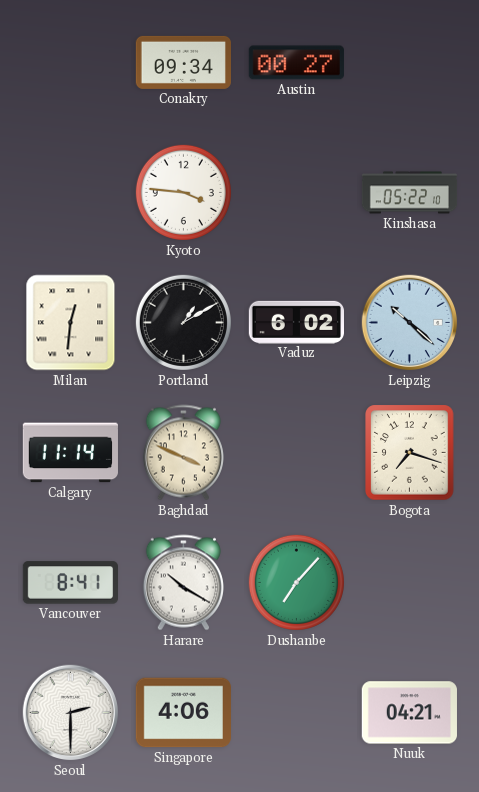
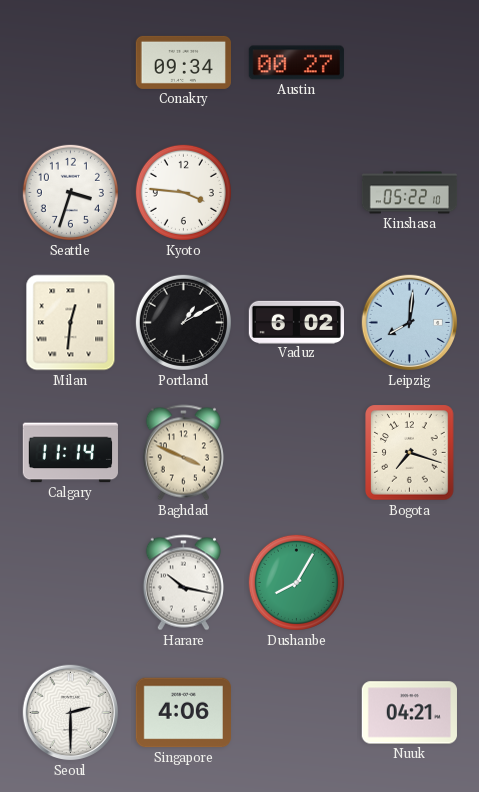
Seattle: none -> 3:33 (70, 192)
Leipzig: 10:22 -> 8:01 (410, 323)
Vancouver: 8:41 -> none (70, 583)
Harare: 10:20 -> 10:17 (183, 583)
Dushanbe: 7:07 -> 8:05 (296, 582)
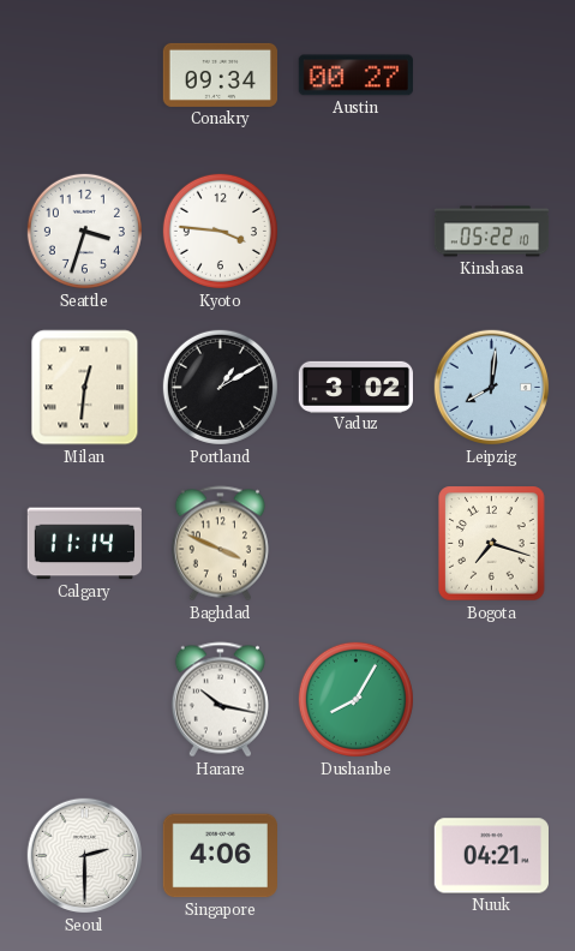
Vaduz: 6:02 -> 3:02 (355, 387)
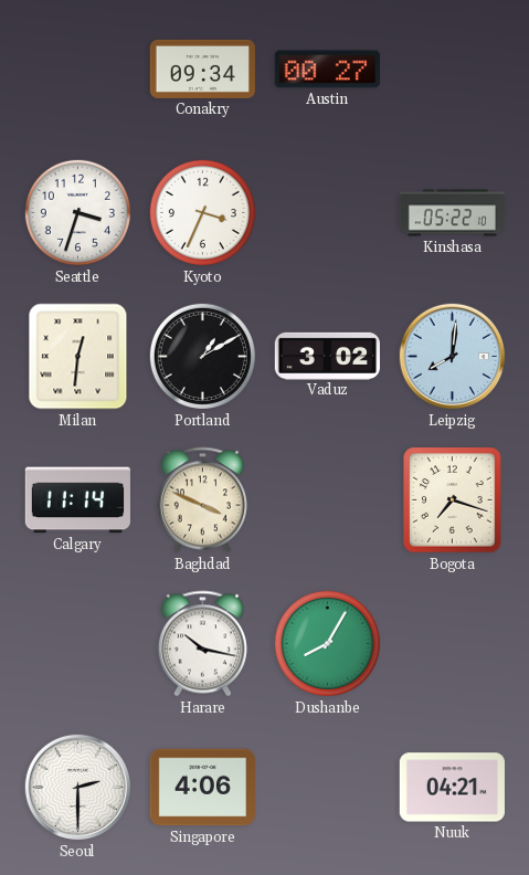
Kyoto: 3:46 -> 3:34 (202, 212)
